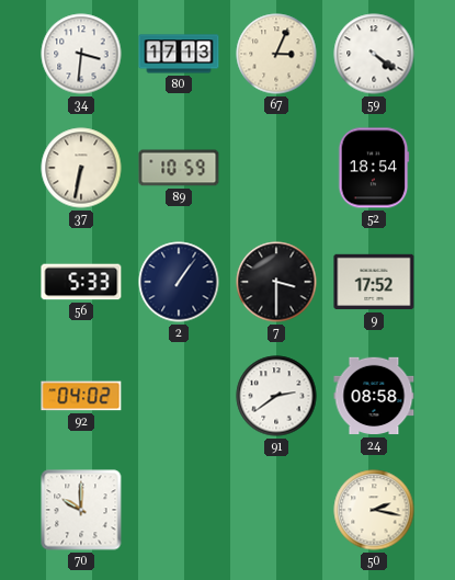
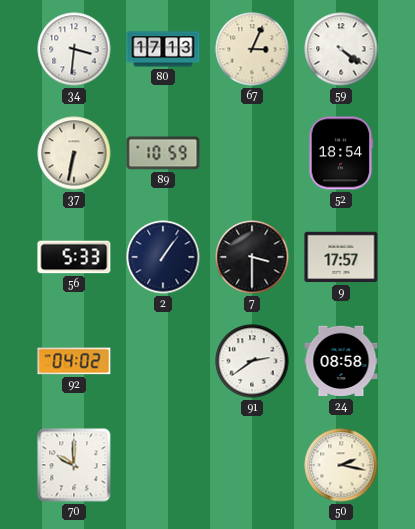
9: 17:52 -> 17:57 (341, 257)
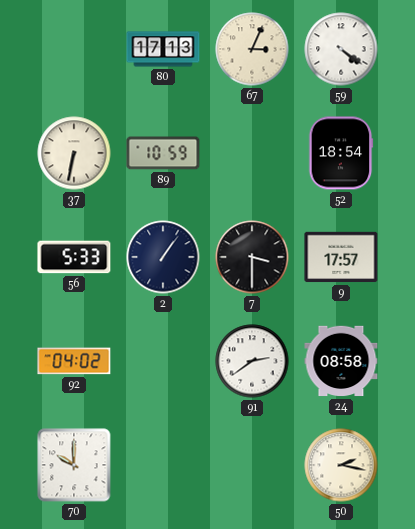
34: 3:31 -> none (74, 49)
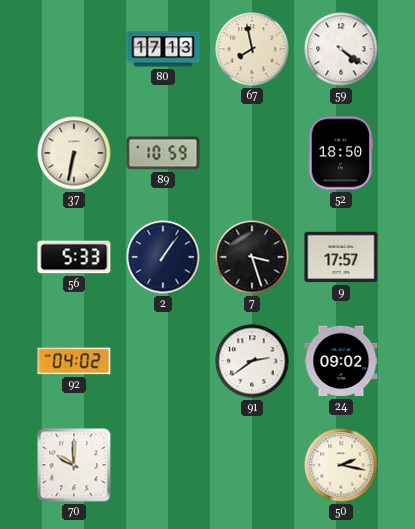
67: 3:04 -> 7:58 (252, 49)
52: 18:54 -> 18:50 (341, 153)
7: 3:30 -> 3:27 (252, 257)
24: 08:58 -> 09:02 (341, 361)
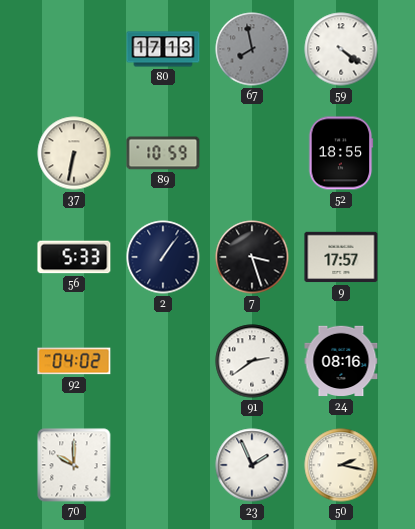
67 dial: cream -> grey (252, 49)
52: 18:50 -> 18:55 (341, 153)
24: 09:02 -> 08:16 (341, 361)
23: none -> 1:56 (252, 465)
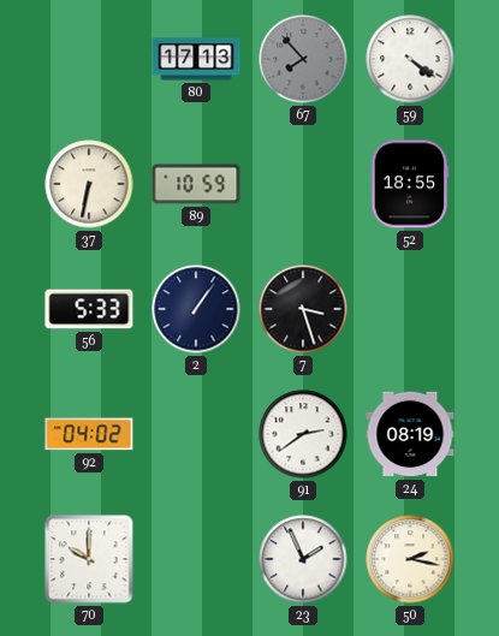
67: 7:58 -> 7:53 (303, 59)
9: 17:57 -> none (341, 257)
24: 08:16 -> 08:19 (410, 434)
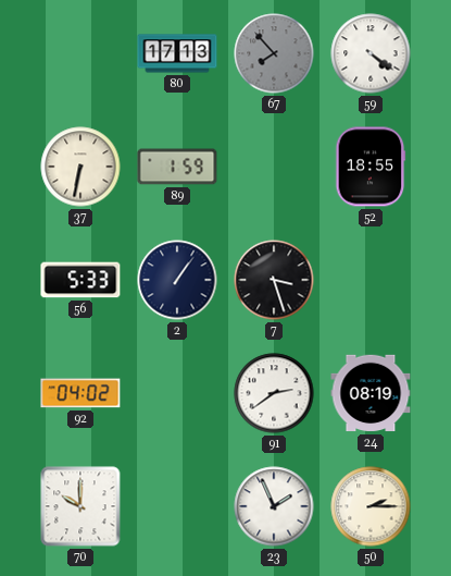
89: 10:59 -> 1:59 (177, 167)
50: 2:17 -> 2:15 (371, 506)
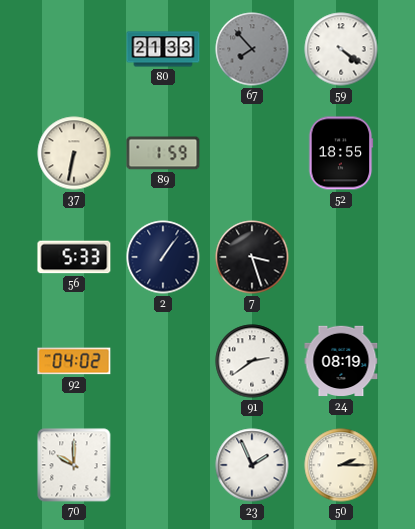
80: 17:13 -> 21:33 (163, 49)
